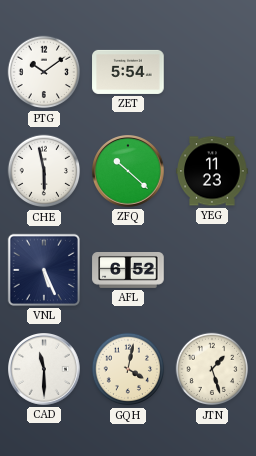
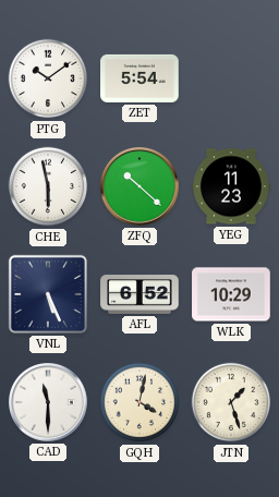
WLK: none -> 10:29 (231, 294)
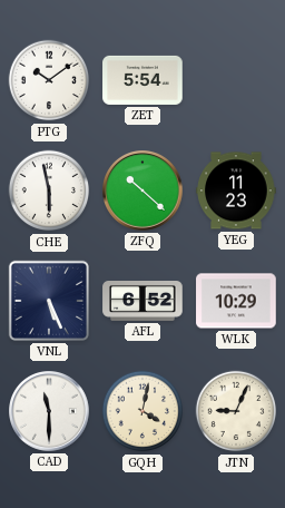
JTN: 1:27 -> 9:04 (236, 411)
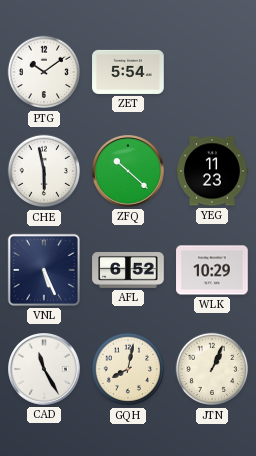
CAD: 11:30 -> 11:25 (45, 370)
GQH: 4:02 -> 8:02 (128, 369)
JTN: 9:04 -> 1:04 (212, 369)
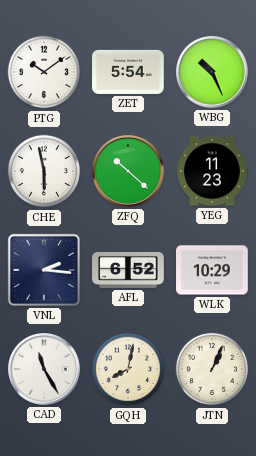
WBG: none -> 10:26 (213, 73)
VNL: 5:26 -> 2:16 (44, 270)
